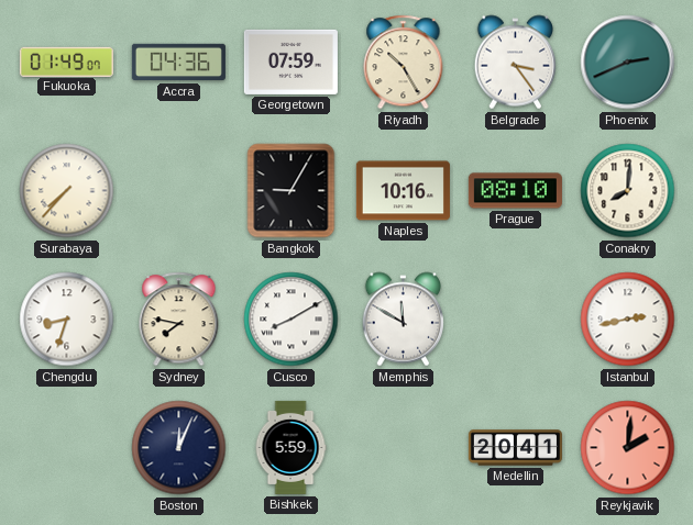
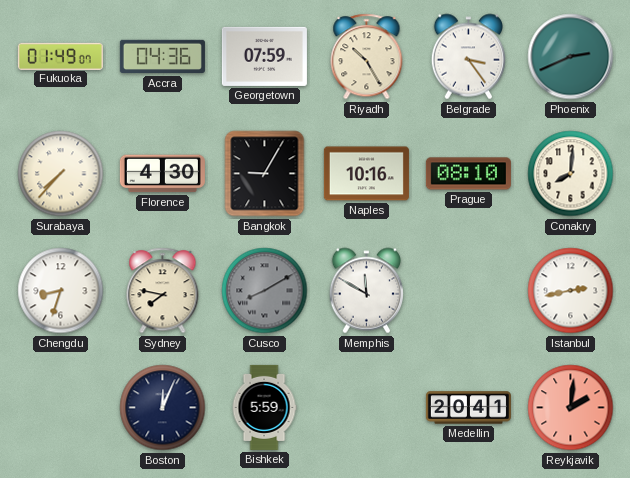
Florence: none -> 4:30 (162, 174)
Cusco dial: white -> grey (265, 291)
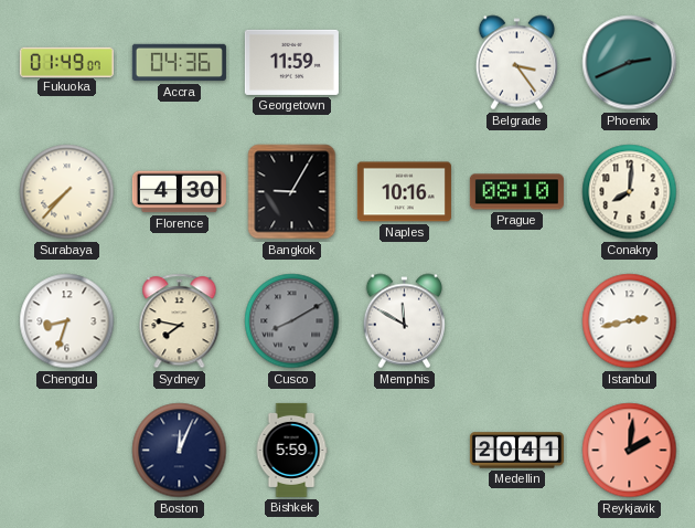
Georgetown: 07:59 -> 11:59 (291, 62)
Riyadh: 10:25 -> none (367, 57)
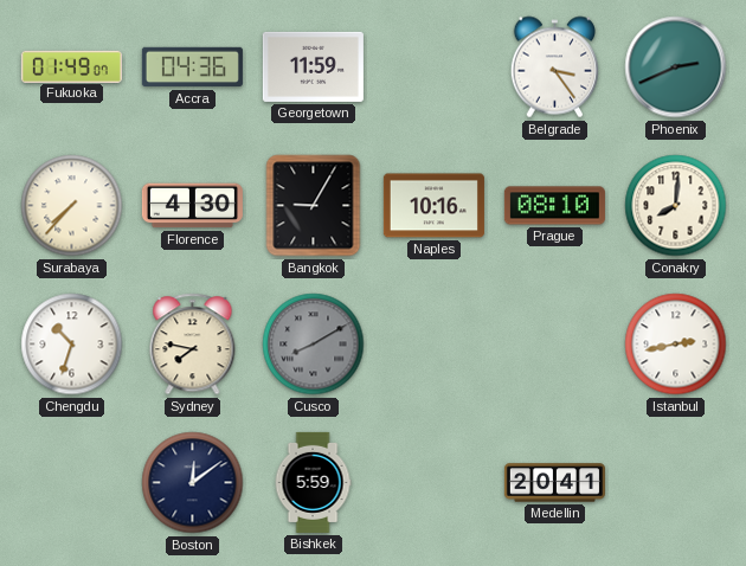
Chengdu: 8:33 -> 10:33 (72, 345)
Memphis: 11:50 -> none (405, 321)
Boston: 12:04 -> 12:09 (193, 483)
Reykjavik: 2:01 -> none (630, 451)
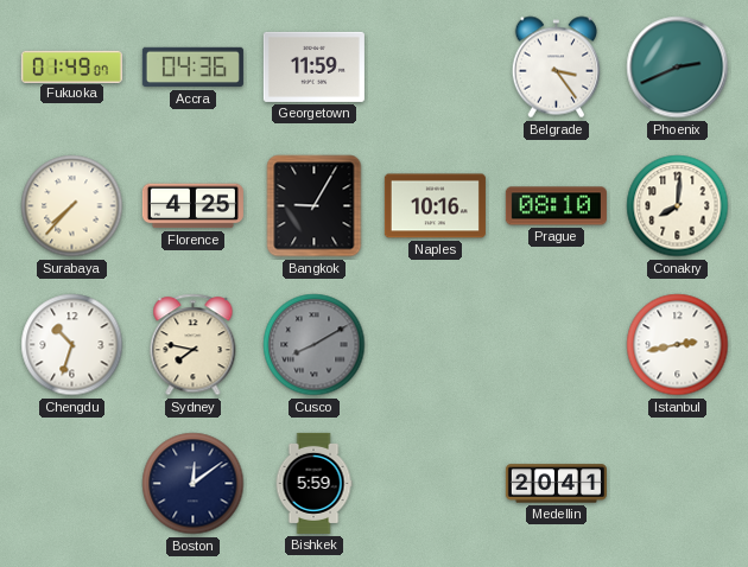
Florence: 4:30 -> 4:25 (192, 206)
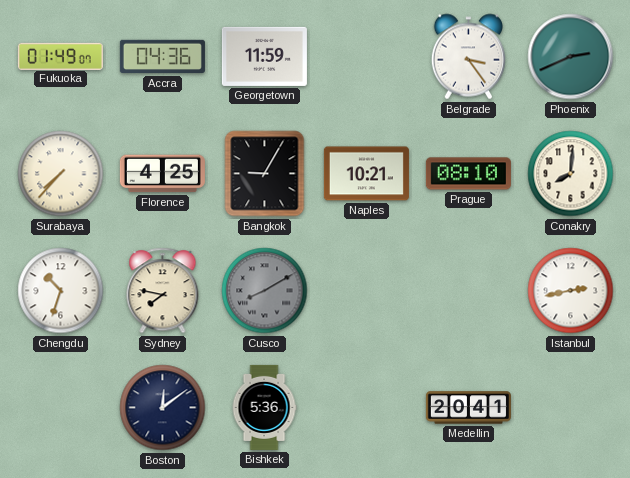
Naples: 10:16 -> 10:21 (366, 174)
Bishkek: 5:59 -> 5:36 (264, 407)
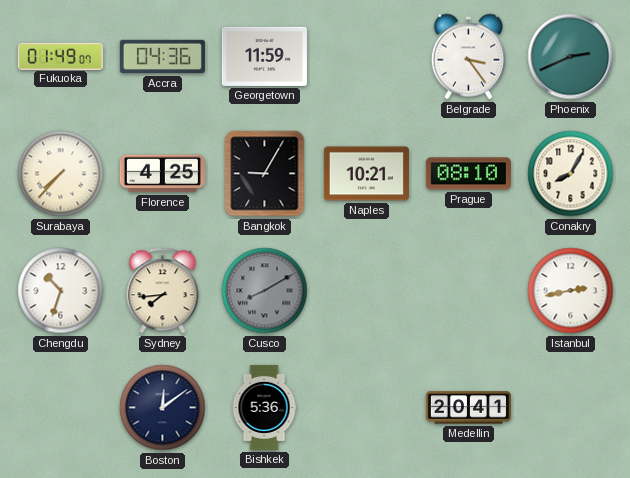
Conakry: 8:01 -> 8:05 (571, 174)
Sydney: 7:47 -> 7:44 (163, 291)
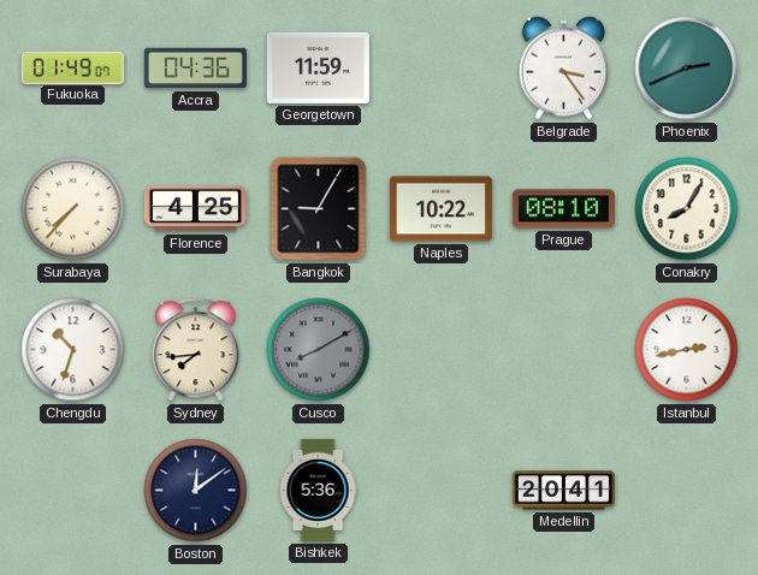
Naples: 10:21 -> 10:22 (440, 209)
